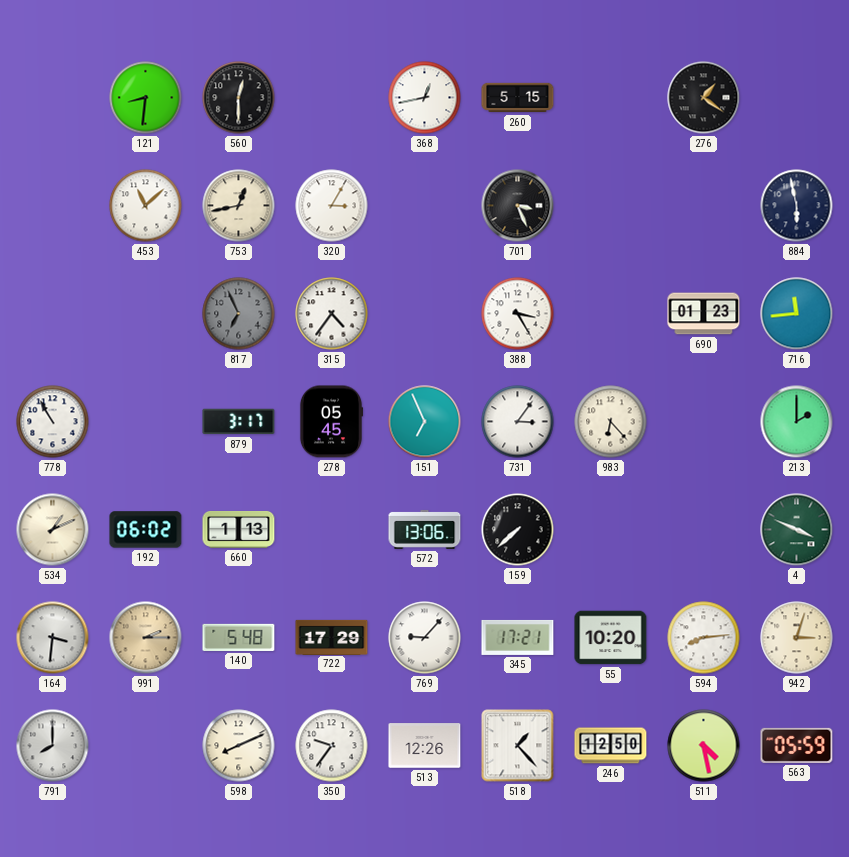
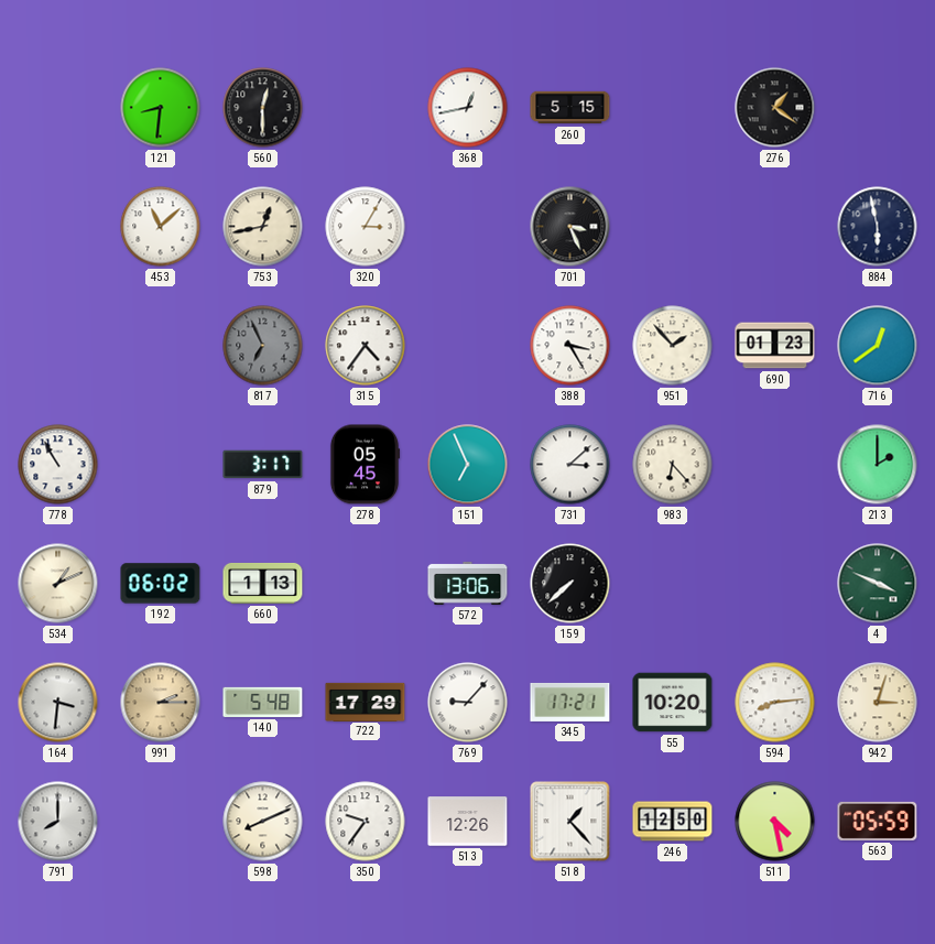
951: none -> 1:53 (673, 346)
716: 11:44 -> 12:39 (878, 346)
731: 3:06 -> 3:08 (570, 465)
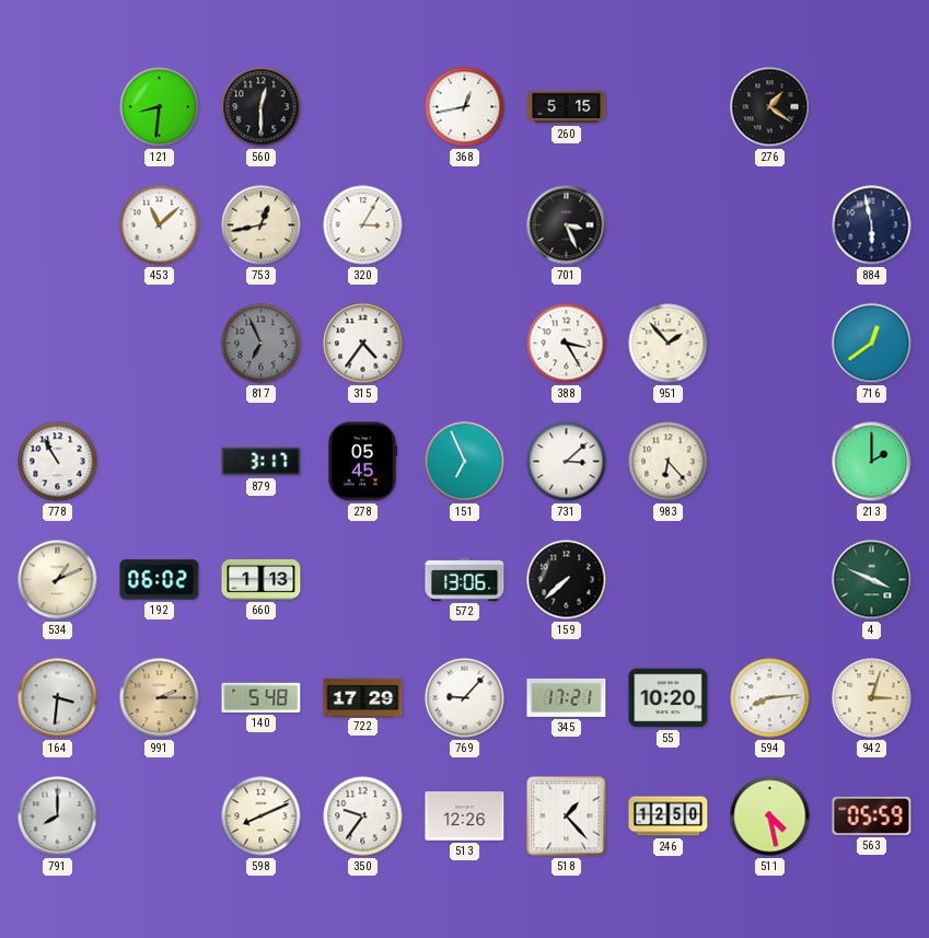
690: 01:23 -> none (775, 346)
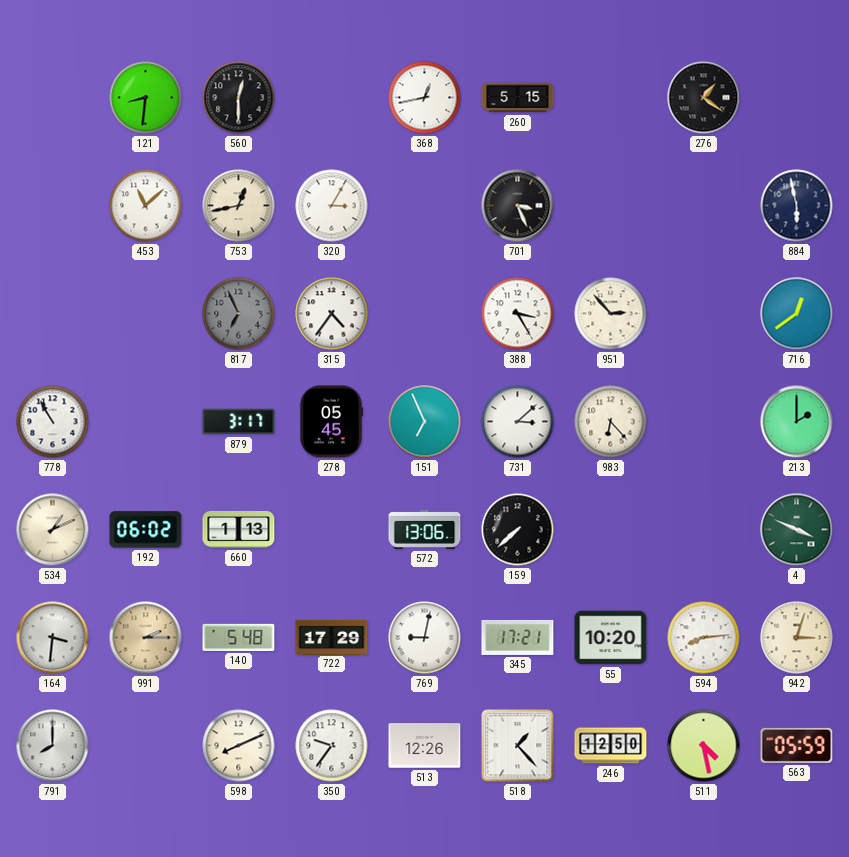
951: 1:53 -> 2:53 (611, 314)
769: 9:07 -> 9:02 (425, 638)
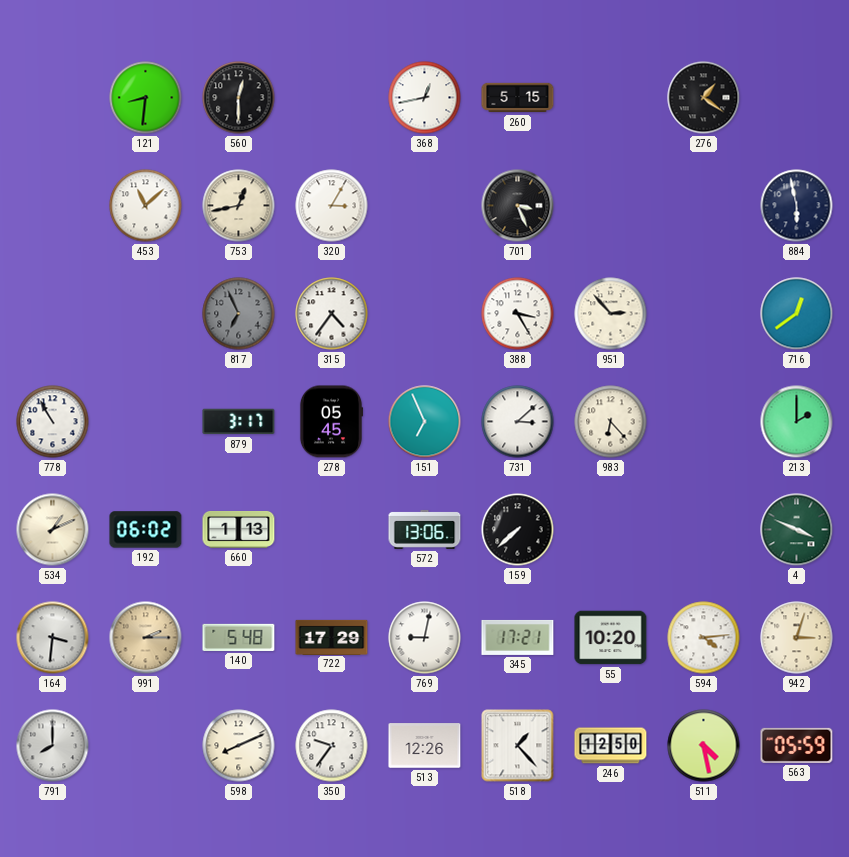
594: 8:14 -> 4:14 (704, 638)
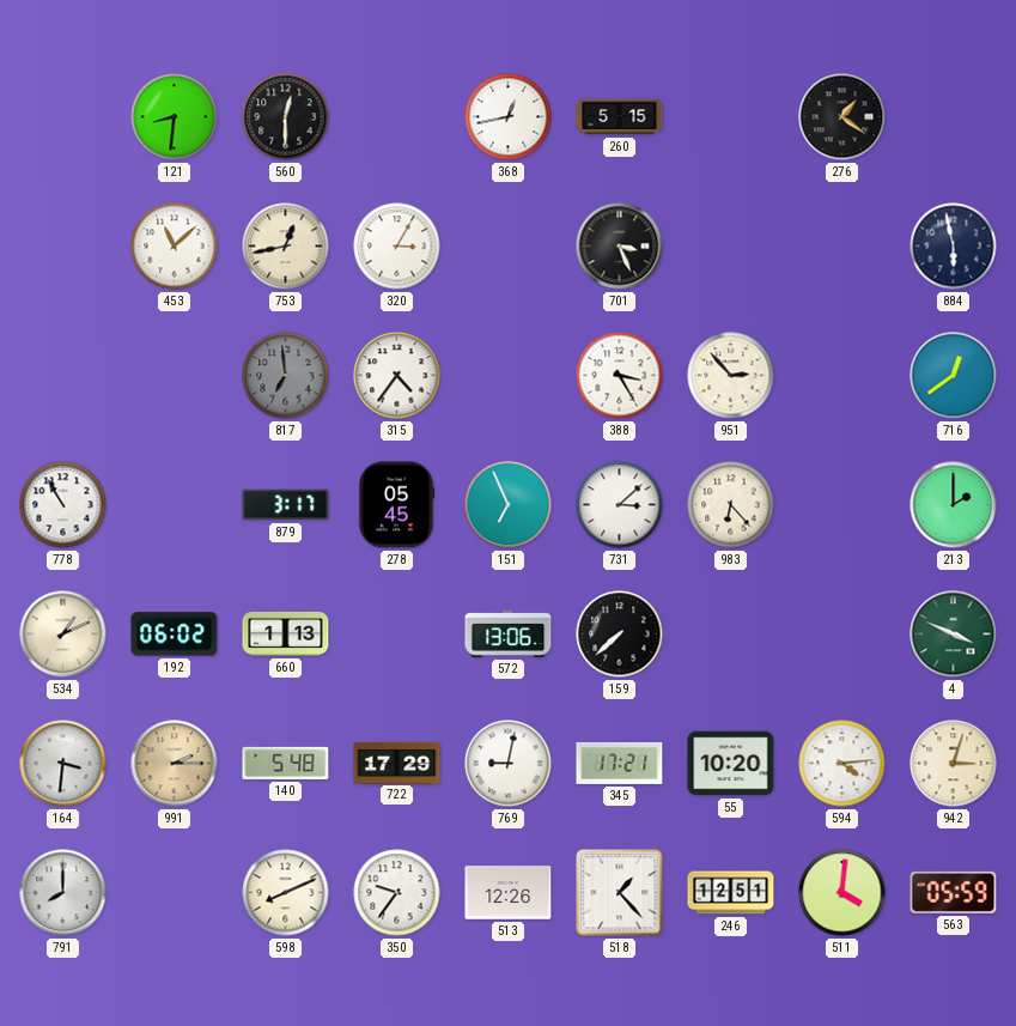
817: 6:56 -> 6:59 (286, 376)
246: 12:50 -> 12:51 (731, 893)
511: 4:28 -> 4:01 (842, 893)
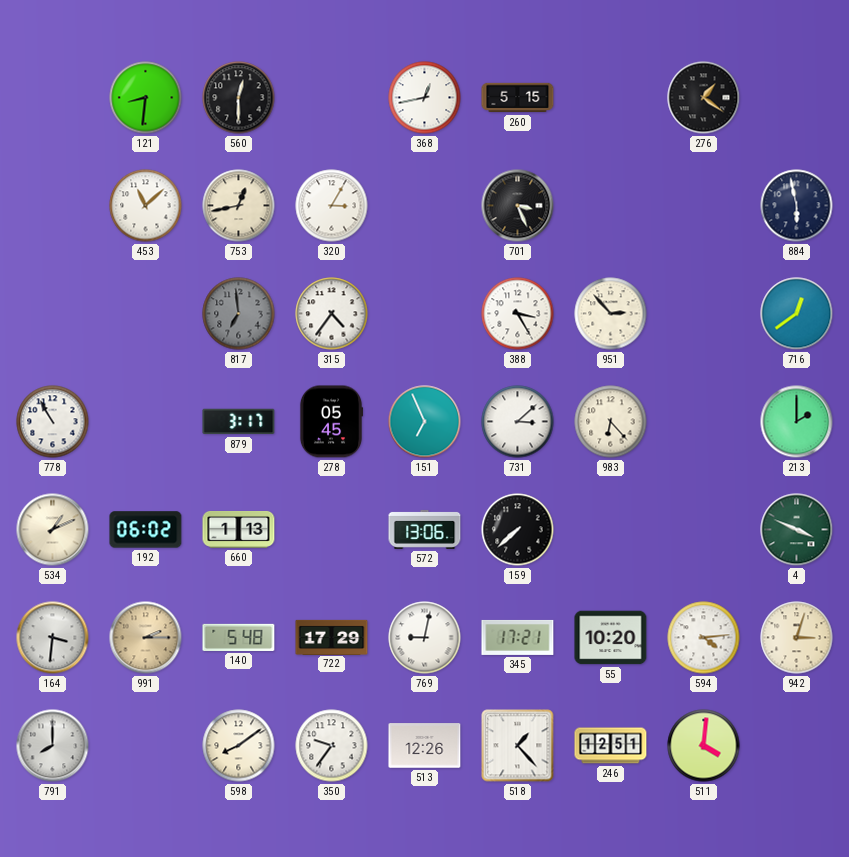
598: 8:11 -> 8:09 (239, 746)
563: 05:59 -> none (954, 892)
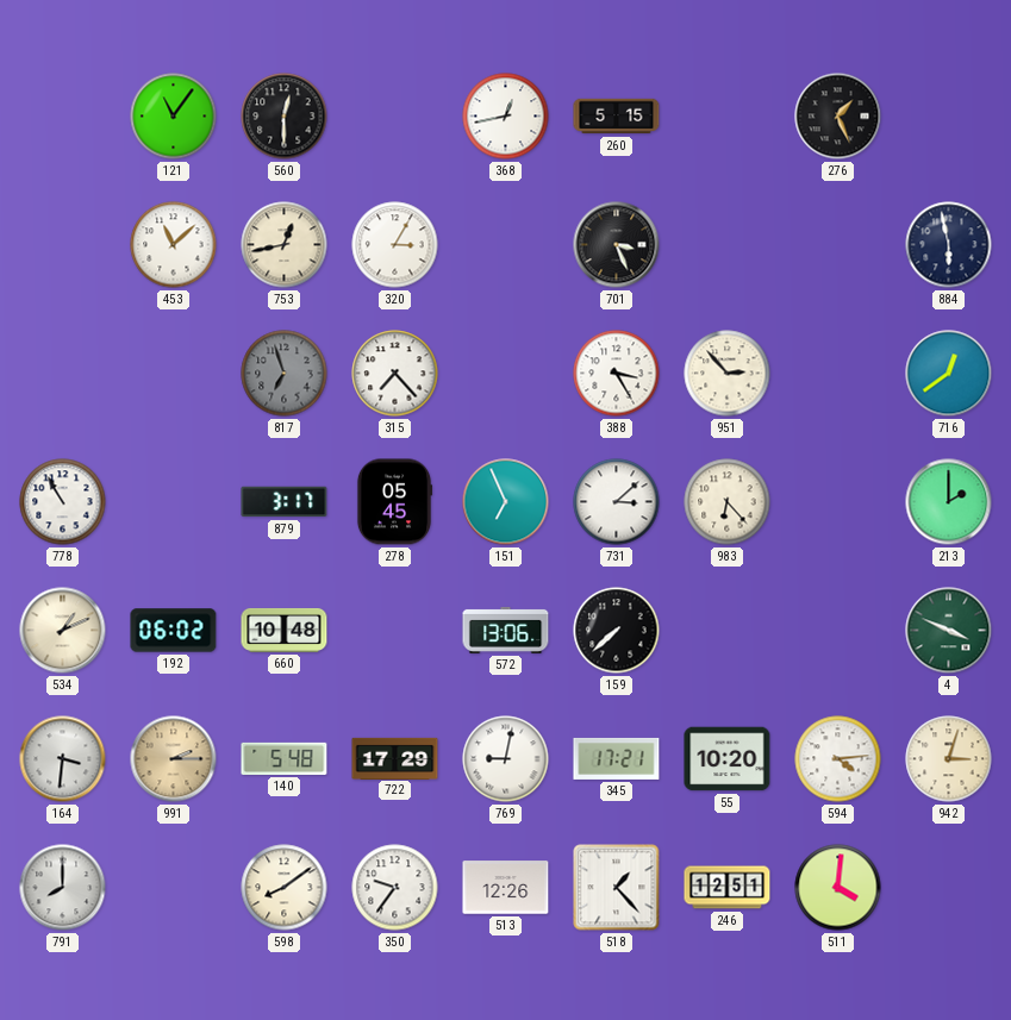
121: 8:31 -> 11:06 (174, 117)
276: 1:21 -> 1:26 (838, 117)
817: 6:59 -> 6:57 (285, 374)
315: 4:36 -> 7:23 (395, 374)
660: 1:13 -> 10:48 (285, 630)
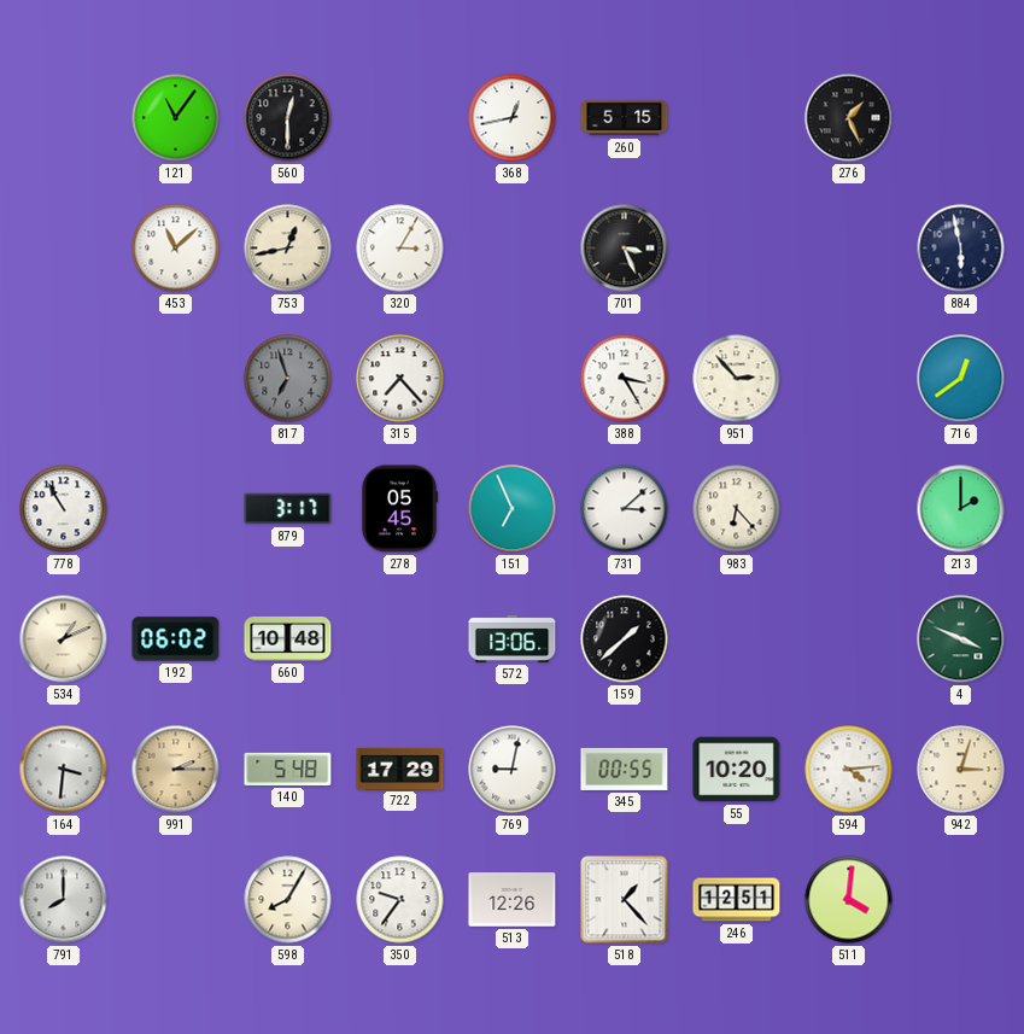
159: 7:38 -> 1:38 (625, 639)
345: 17:21 -> 00:55 (625, 769)
598: 8:09 -> 8:05 (288, 900)
